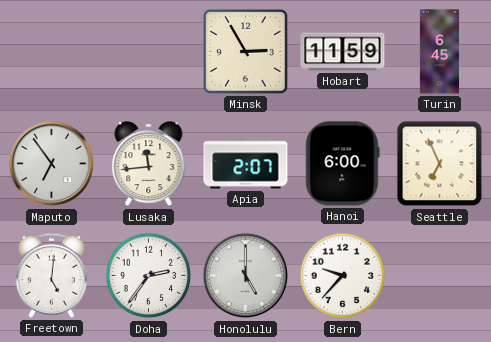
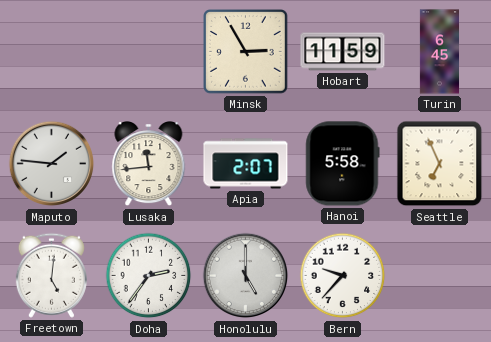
Maputo: 6:54 -> 1:46 (52, 164)
Hanoi: 6:00 -> 5:58 (343, 164)
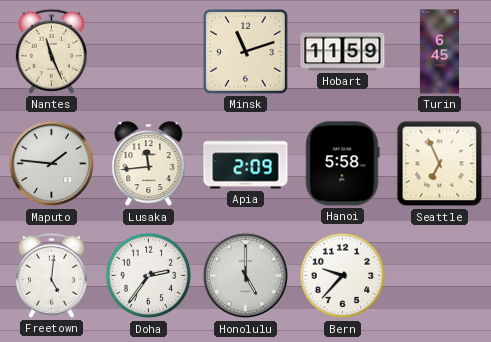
Nantes: none -> 11:26 (51, 51)
Minsk: 2:55 -> 11:12 (246, 52)
Apia: 2:07 -> 2:09 (246, 164)
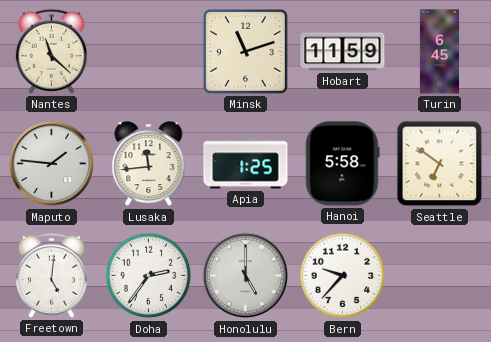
Nantes: 11:26 -> 11:22 (51, 51)
Apia: 2:09 -> 1:25 (246, 164)
Seattle: 6:56 -> 6:51 (440, 164)
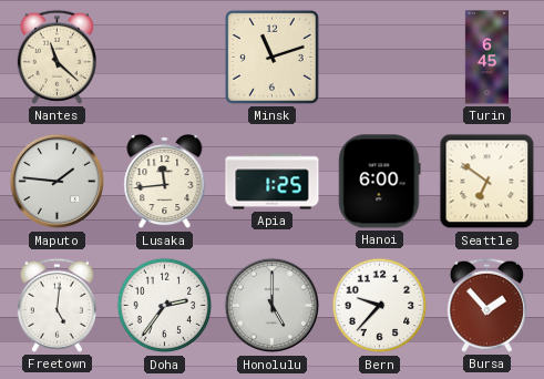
Hobart: 11:59 -> none (343, 52)
Hanoi: 5:58 -> 6:00 (380, 182)
Bursa: none -> 1:53 (486, 305)
